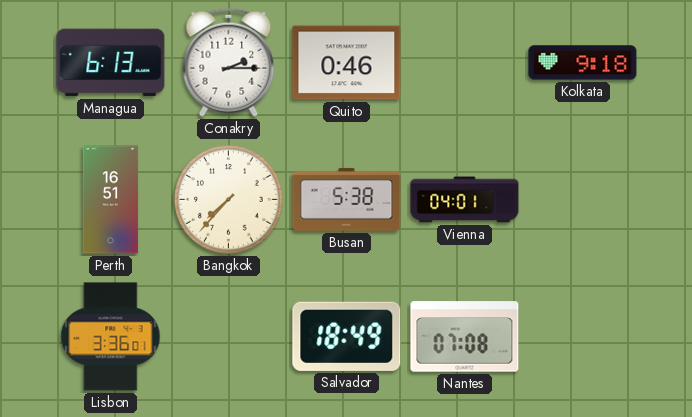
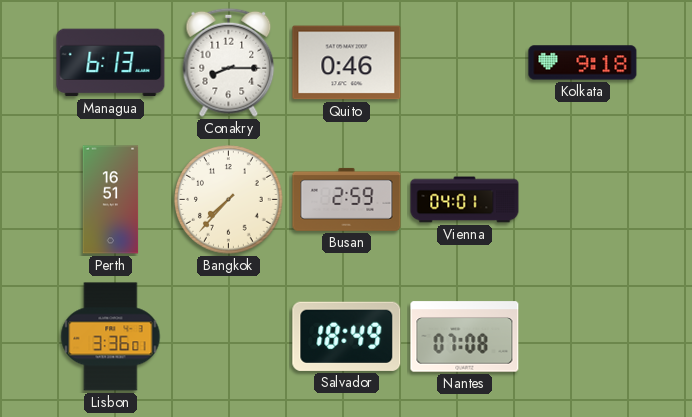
Conakry: 2:15 -> 8:15 (229, 62)
Busan: 5:38 -> 2:59 (347, 199)
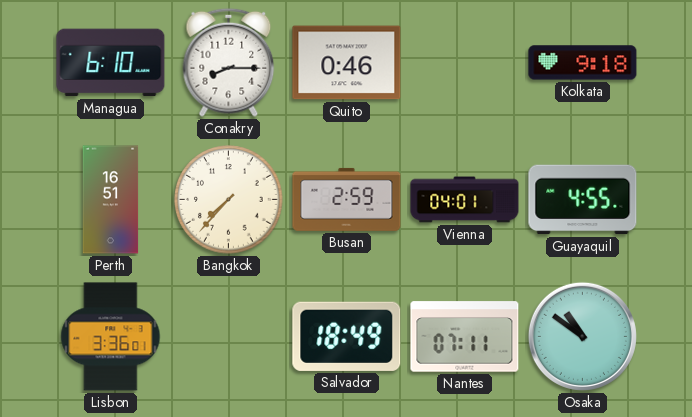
Managua: 6:13 -> 6:10 (111, 63)
Guayaquil: none -> 4:55 (583, 200)
Nantes: 07:08 -> 07:11 (465, 337)
Osaka: none -> 10:51 (582, 336)
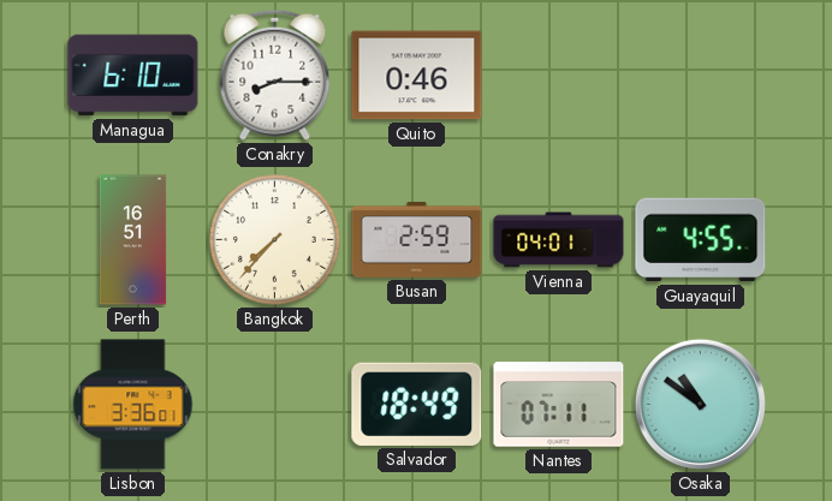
Kolkata: 9:18 -> none (583, 63)
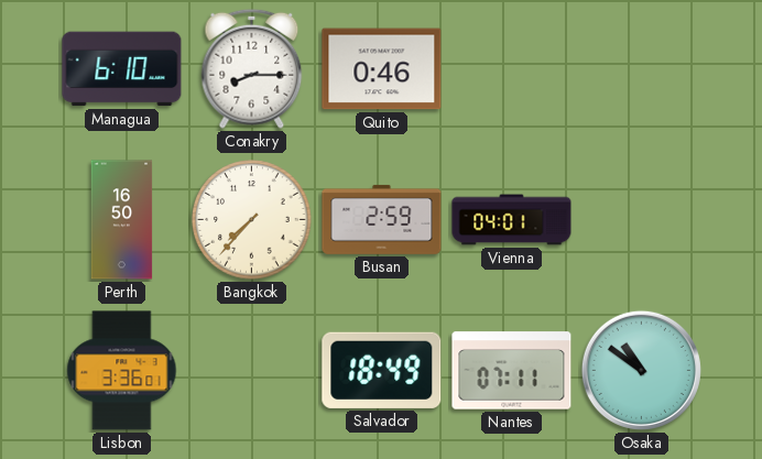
Perth: 16:51 -> 16:50 (122, 220)
Guayaquil: 4:55 -> none (701, 240)
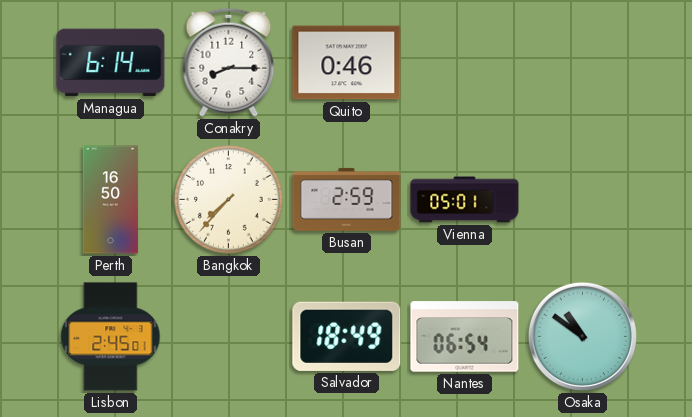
Managua: 6:10 -> 6:14 (111, 63)
Vienna: 04:01 -> 05:01 (465, 200)
Lisbon: 3:36 -> 2:45 (111, 337)
Nantes: 07:11 -> 06:54 (465, 337)
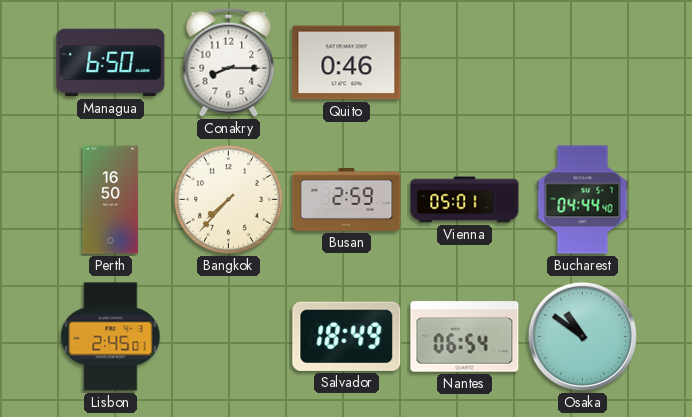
Managua: 6:14 -> 6:50 (111, 63)
Bucharest: none -> 04:44 (583, 200)
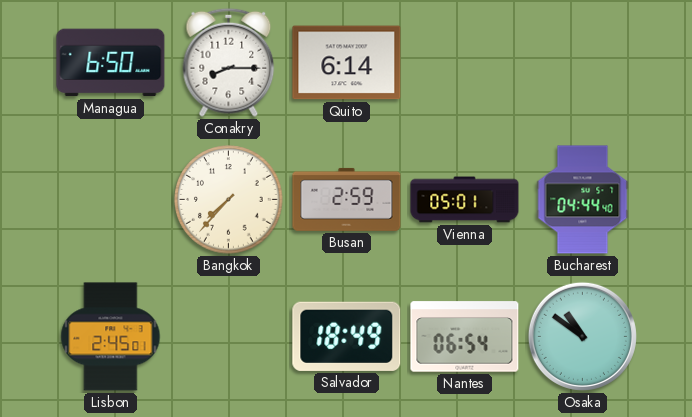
Quito: 0:46 -> 6:14 (347, 63)
Perth: 16:50 -> none (111, 200)
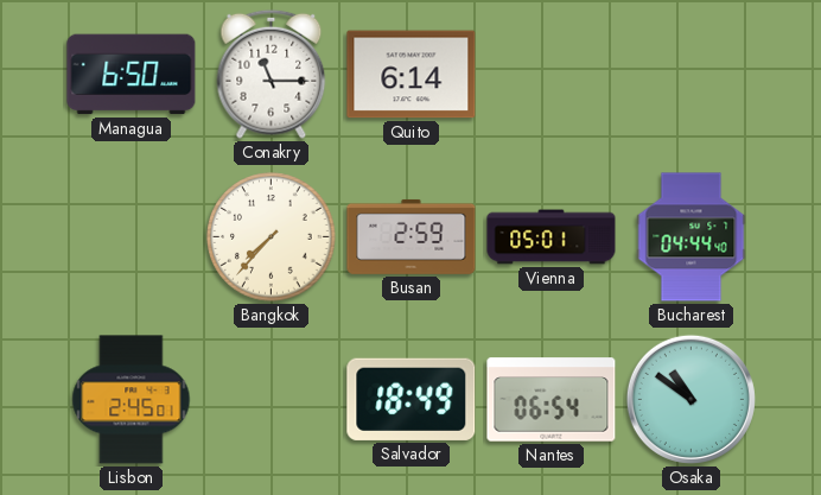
Conakry: 8:15 -> 11:15 (272, 74)
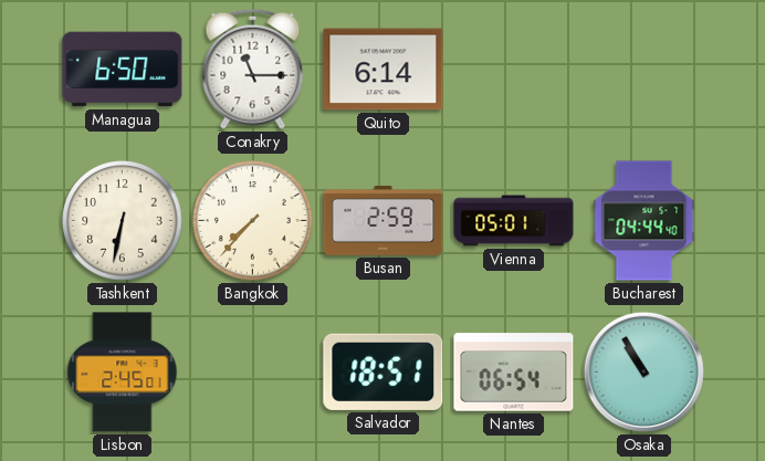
Tashkent: none -> 6:32 (123, 221)
Salvador: 18:49 -> 18:51 (384, 371)
Osaka: 10:51 -> 10:55 (643, 371)
